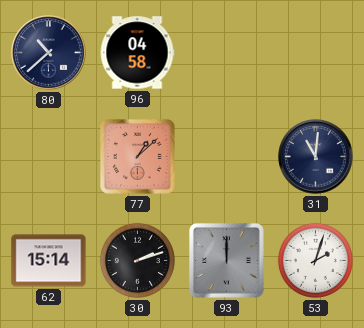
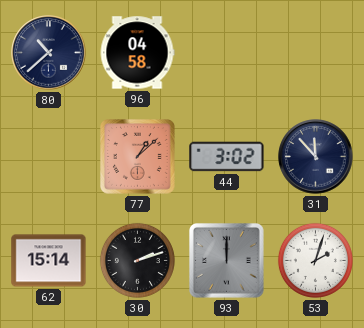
44: none -> 3:02 (227, 157)
31: 11:01 -> 11:53 (316, 157)
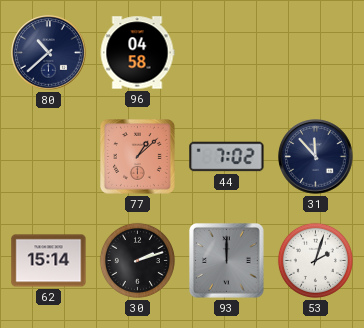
44: 3:02 -> 7:02 (227, 157)
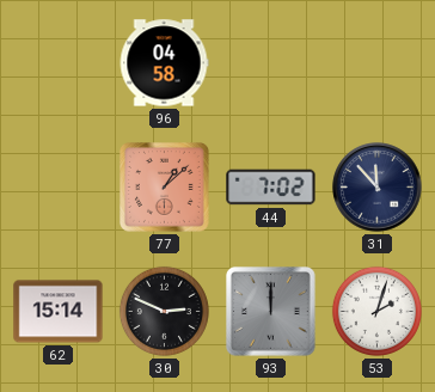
80: 10:38 -> none (49, 53)
30: 2:12 -> 2:49 (164, 311)
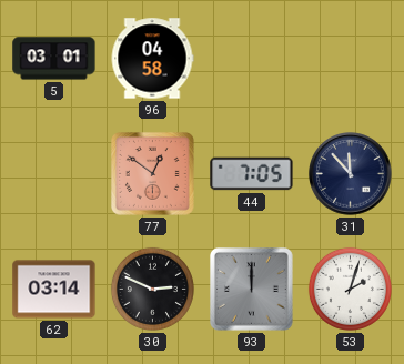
5: none -> 03:01 (54, 59)
77: 1:08 -> 12:51 (153, 174)
44: 7:02 -> 7:05 (252, 174)
62: 15:14 -> 03:14 (54, 290)
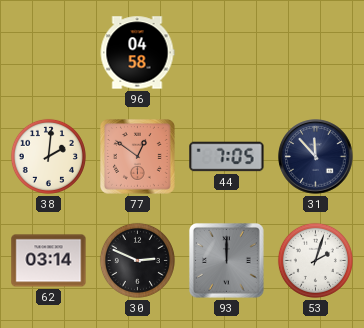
5: 03:01 -> none (54, 59)
38: none -> 2:01 (48, 156)
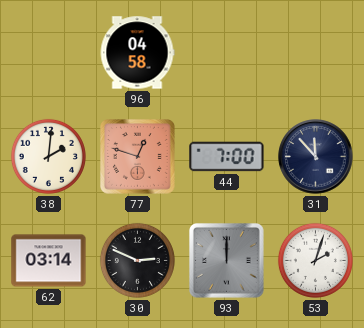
77: 12:51 -> 12:48 (138, 157)
44: 7:05 -> 7:00 (227, 157)
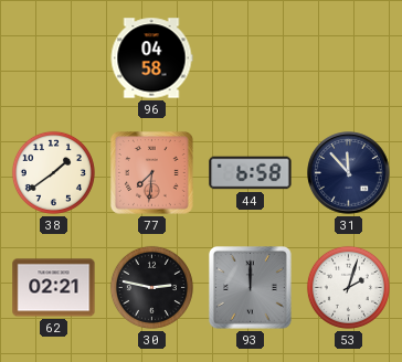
38: 2:01 -> 1:39 (53, 172)
77: 12:48 -> 7:31 (152, 173)
44: 7:00 -> 6:58 (251, 173)
62: 03:14 -> 02:21 (54, 288)
30: 2:49 -> 2:47 (151, 287)
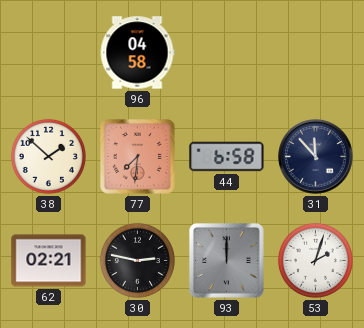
38: 1:39 -> 1:52 (48, 156)
